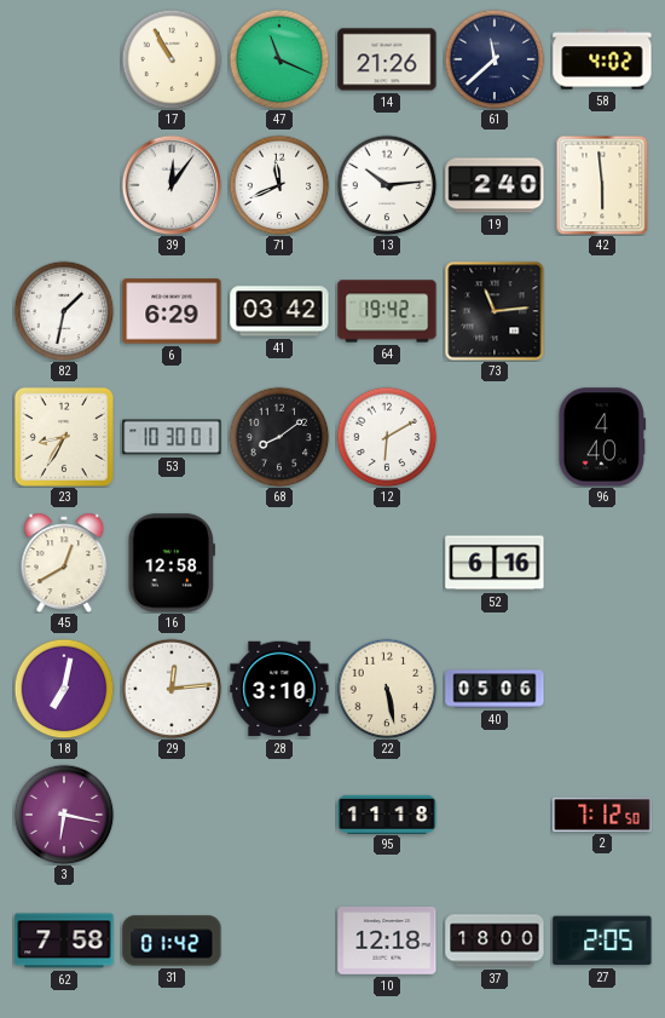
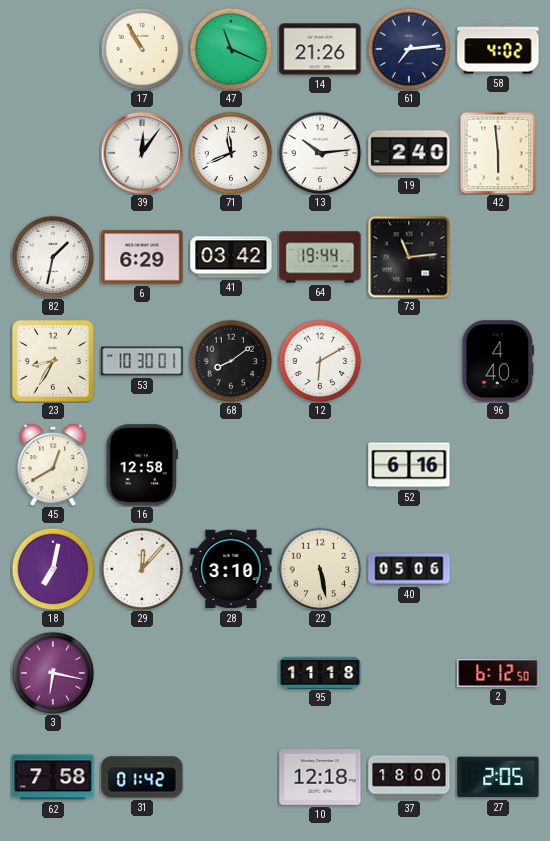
61: 11:38 -> 7:14 (409, 49)
64: 19:42 -> 19:44 (320, 257)
29: 12:14 -> 12:07 (142, 569)
2: 7:12 -> 6:12 (498, 673)
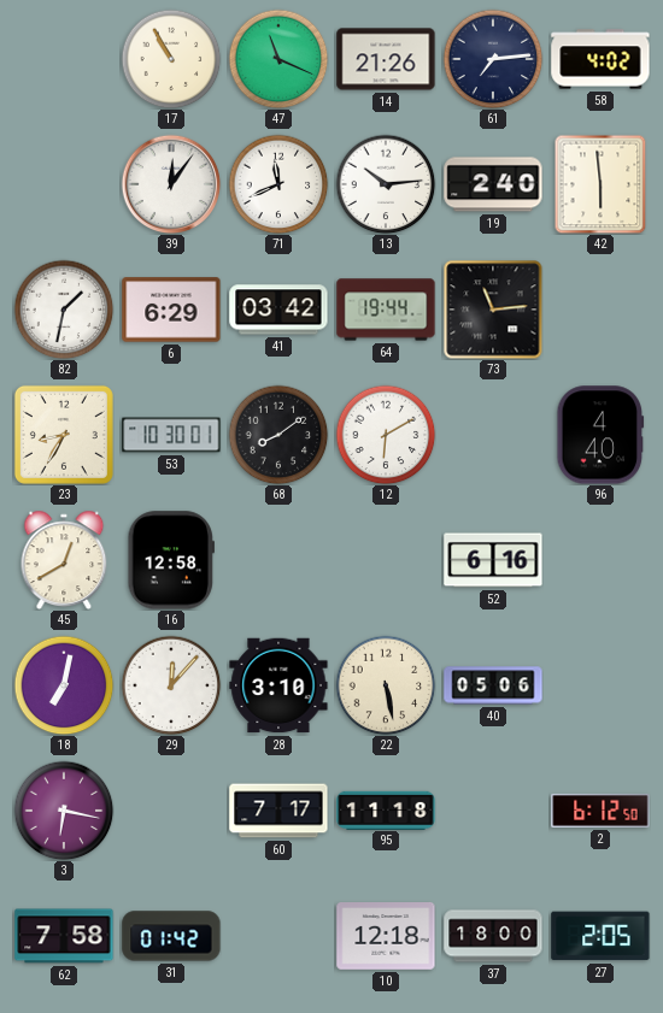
60: none -> 7:17 (278, 811)
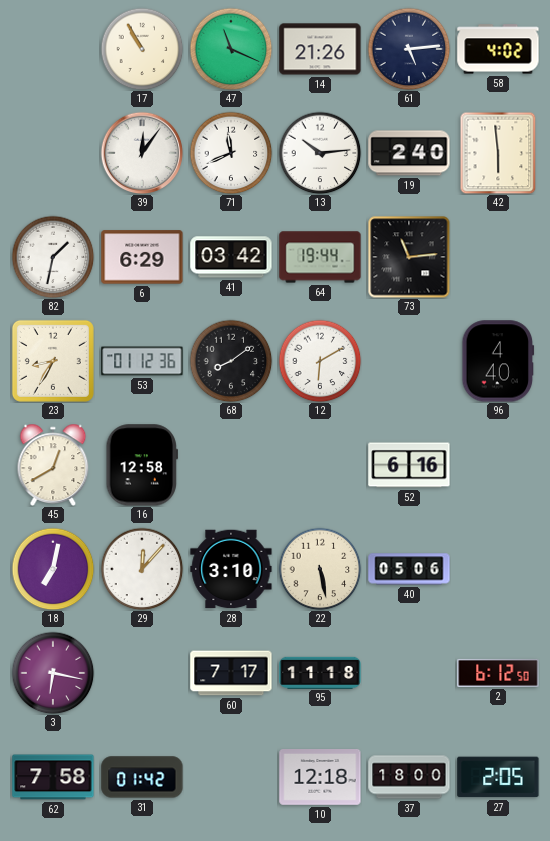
61: 7:14 -> 5:14 (409, 49)
53: 10:30 -> 01:12 (142, 361)
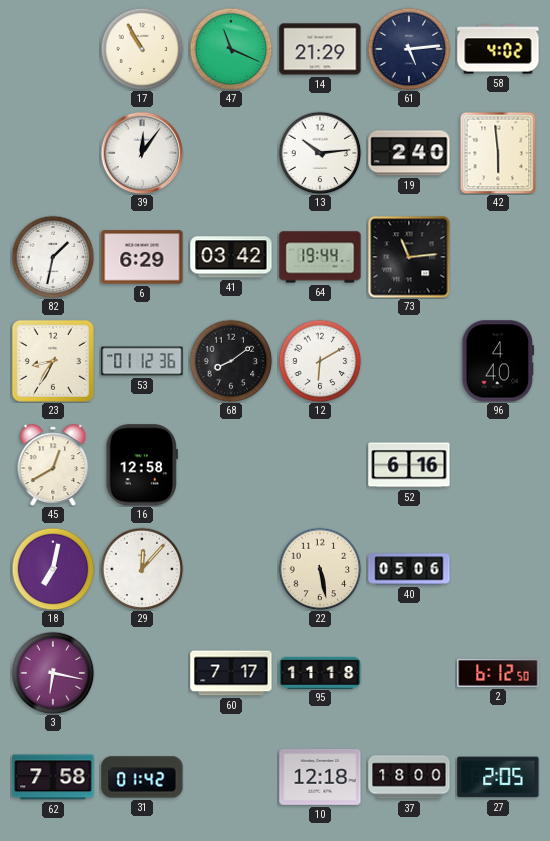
14: 21:26 -> 21:29 (320, 49)
71: 11:41 -> none (231, 153)
28: 3:10 -> none (231, 569)
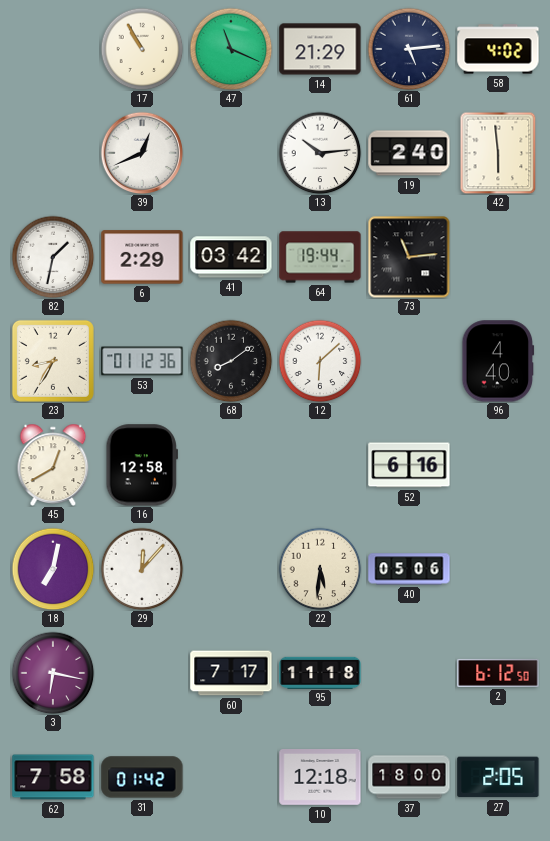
39: 12:06 -> 12:41 (142, 153)
6: 6:29 -> 2:29 (142, 257)
12: 6:10 -> 6:08 (320, 361)
22: 5:28 -> 5:31 (320, 569)
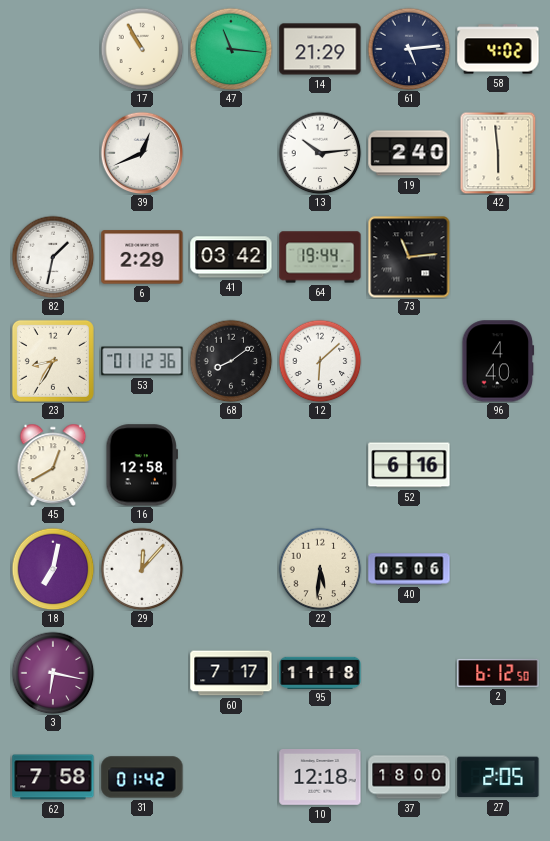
47: 11:19 -> 11:16 (231, 49)
